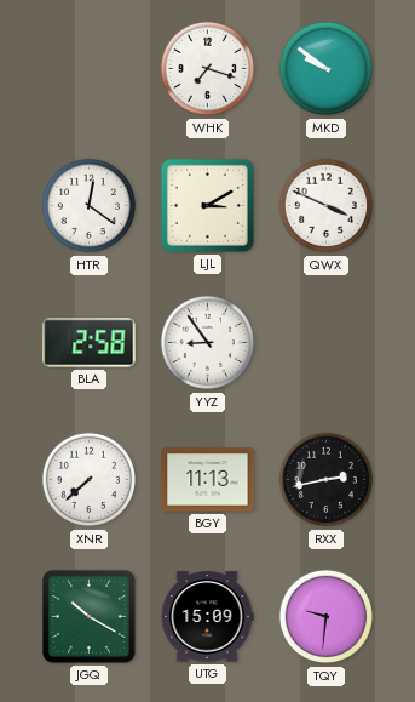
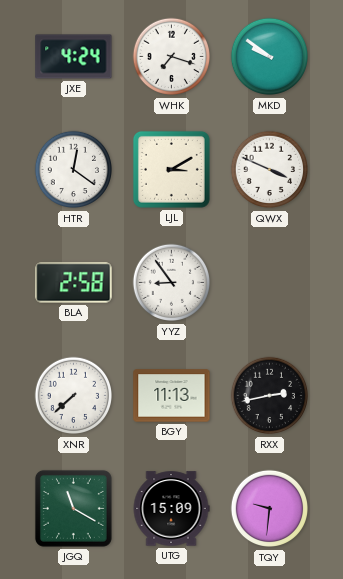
JXE: none -> 4:24 (74, 57)
JGQ: 10:20 -> 11:20 (73, 508)
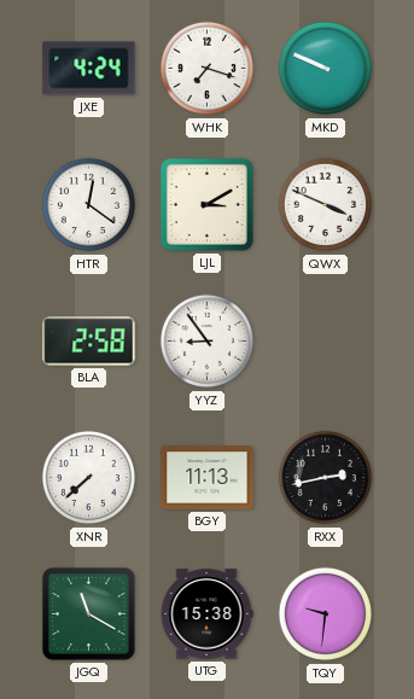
MKD: 9:51 -> 9:49 (326, 69)
UTG: 15:09 -> 15:38 (206, 614)
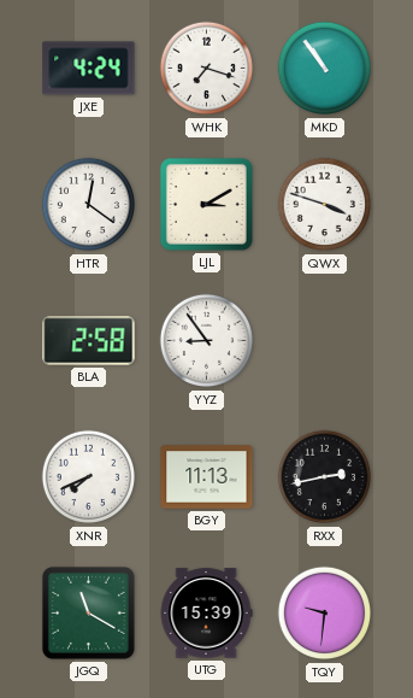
MKD: 9:49 -> 10:54 (325, 69)
QWX: 3:49 -> 3:48 (325, 205)
XNR: 7:38 -> 7:41 (89, 477)
UTG: 15:38 -> 15:39 (206, 614)
